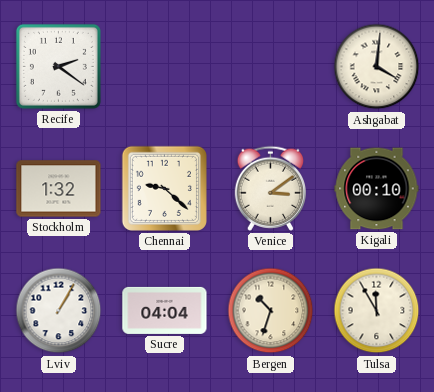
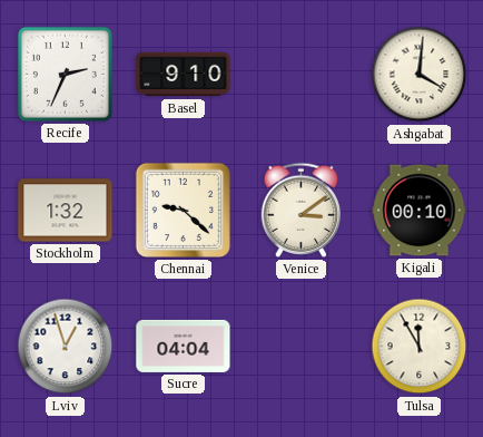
Recife: 2:21 -> 2:34 (65, 74)
Basel: none -> 9:10 (184, 75)
Lviv: 1:05 -> 12:57 (66, 347)
Bergen: 10:33 -> none (271, 311)
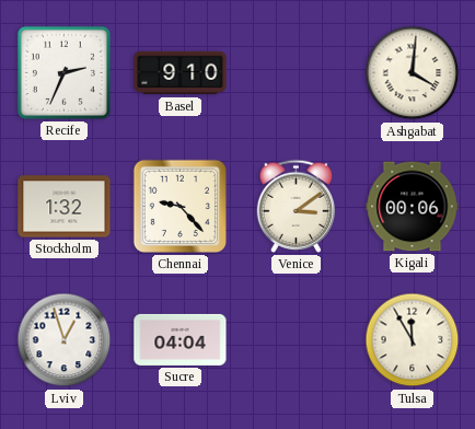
Chennai: 9:22 -> 9:23 (179, 206)
Kigali: 00:10 -> 00:06 (413, 207)
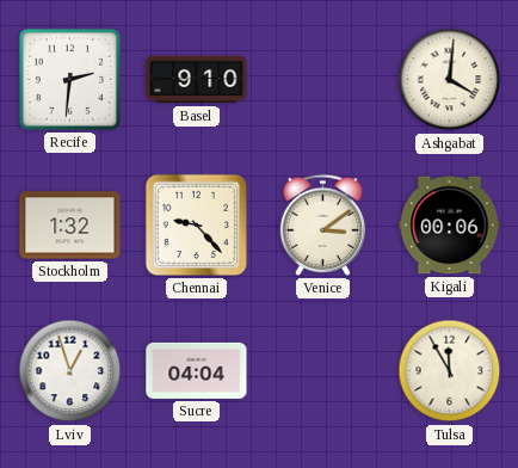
Recife: 2:34 -> 2:31 (69, 79)
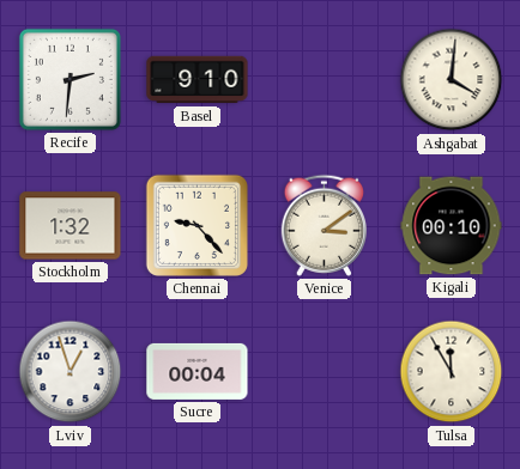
Kigali: 00:06 -> 00:10 (452, 226)
Sucre: 04:04 -> 00:04 (198, 371)
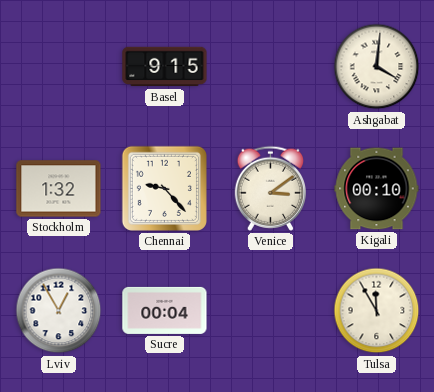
Recife: 2:31 -> none (69, 79)
Basel: 9:10 -> 9:15 (165, 67)
Lviv: 12:57 -> 12:55 (59, 311)
